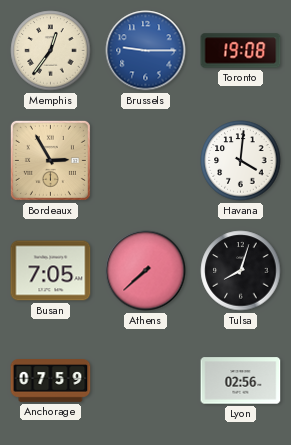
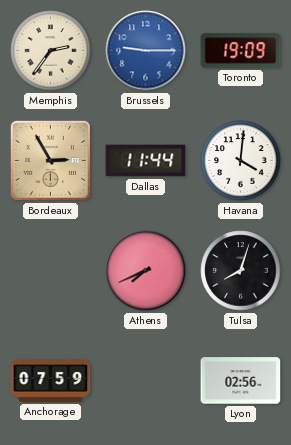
Memphis: 12:36 -> 2:36 (51, 51)
Toronto: 19:08 -> 19:09 (241, 51)
Dallas: none -> 11:44 (146, 161)
Busan: 7:05 -> none (51, 271)
Athens: 7:38 -> 7:41 (146, 271)
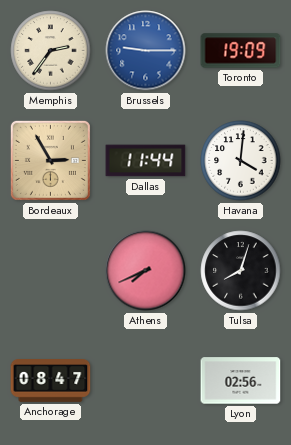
Anchorage: 07:59 -> 08:47 (51, 381)
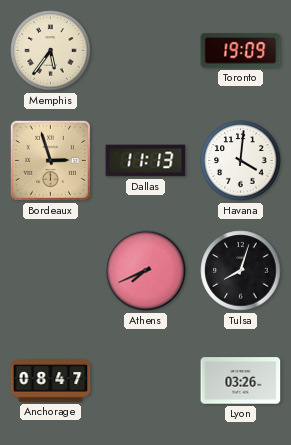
Memphis: 2:36 -> 5:36 (51, 51)
Brussels: 9:15 -> none (146, 51)
Bordeaux: 2:55 -> 2:57 (50, 160)
Dallas: 11:44 -> 11:13 (146, 161)
Lyon: 02:56 -> 03:26 (241, 381)
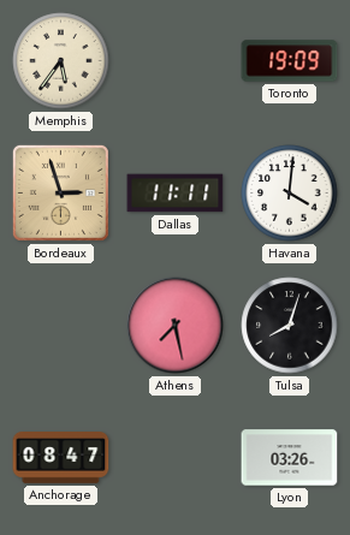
Dallas: 11:13 -> 11:11 (176, 194)
Athens: 7:41 -> 7:28 (176, 326)
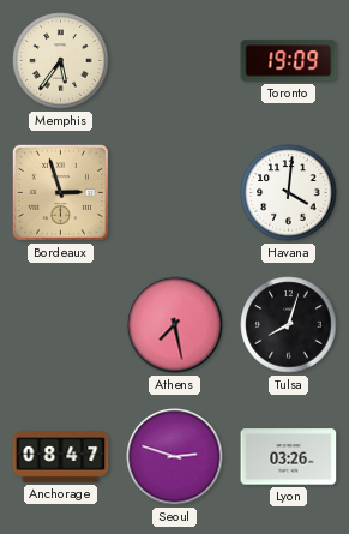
Dallas: 11:11 -> none (176, 194)
Seoul: none -> 2:48 (175, 457)
